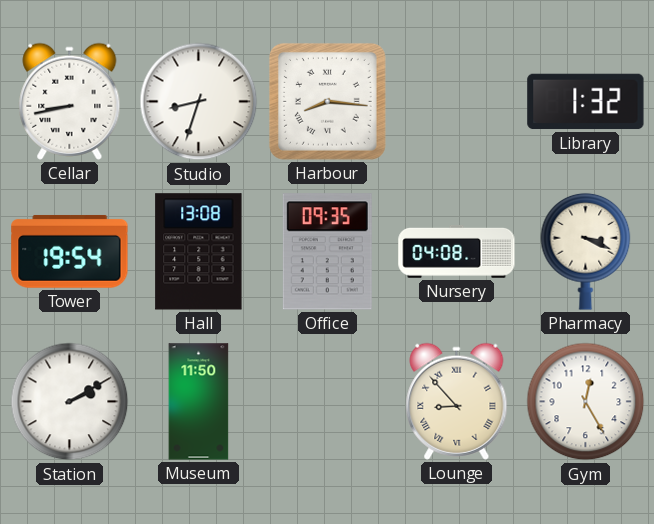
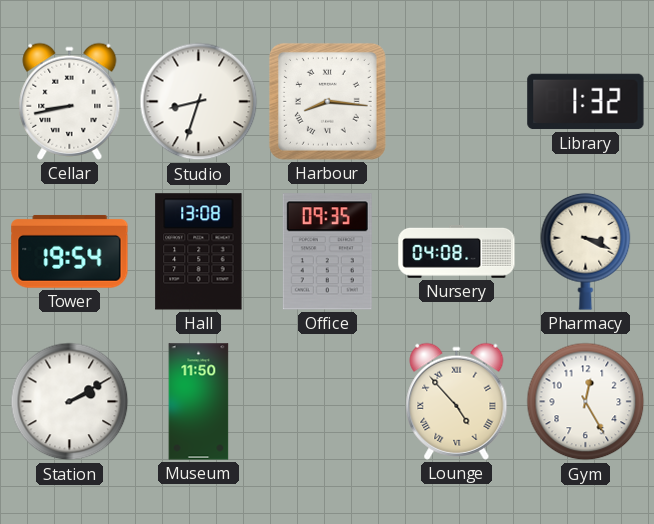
Lounge: 8:53 -> 4:53 (457, 401)
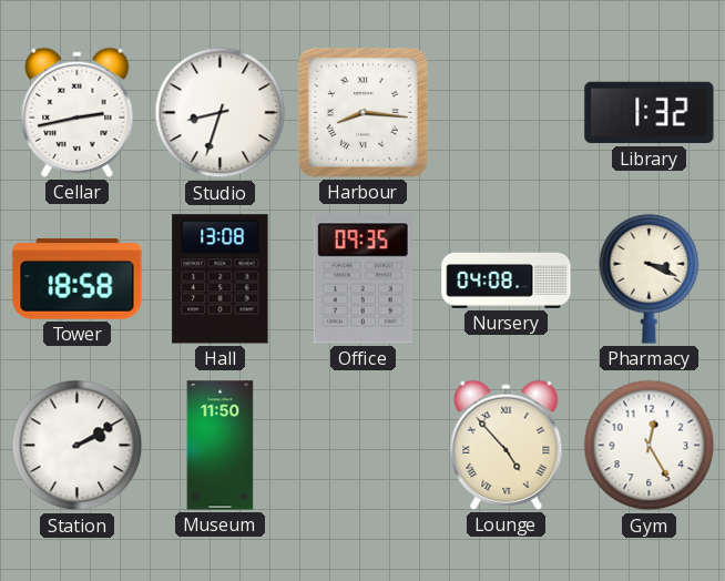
Cellar: 8:43 -> 2:43 (78, 112)
Tower: 19:54 -> 18:58 (78, 278)
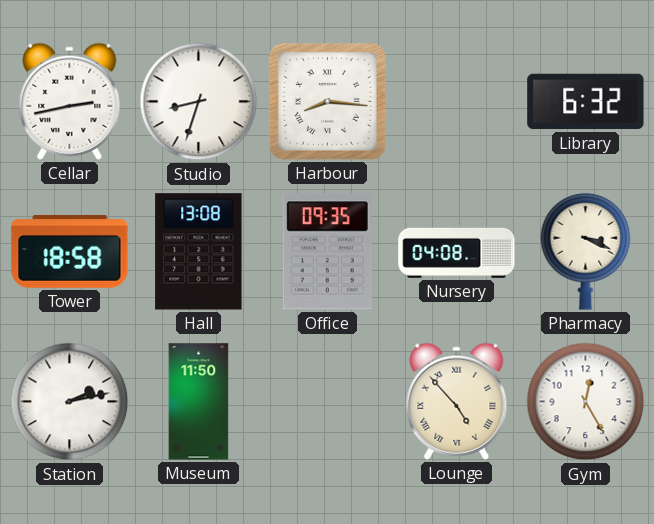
Library: 1:32 -> 6:32 (586, 102)
Station: 2:10 -> 2:13 (70, 402)
